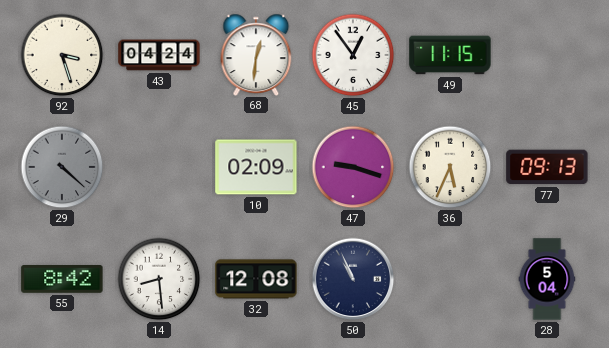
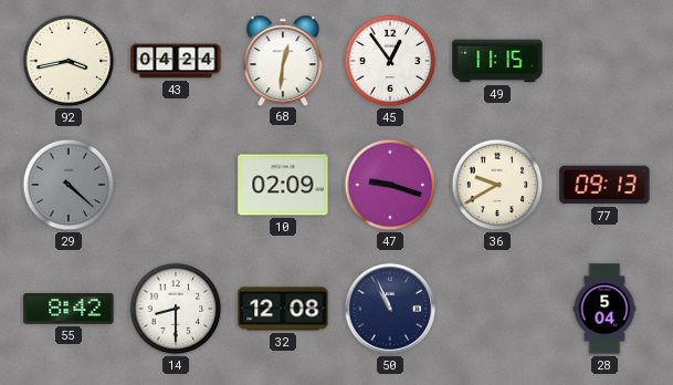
92: 3:27 -> 3:43 (69, 61)
36: 5:34 -> 9:40 (497, 185)
14: 8:29 -> 8:30 (176, 309)
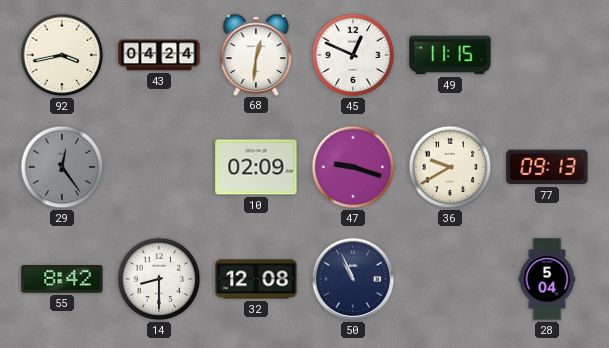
45: 12:54 -> 12:49 (353, 55)
29: 4:22 -> 12:24 (62, 167)
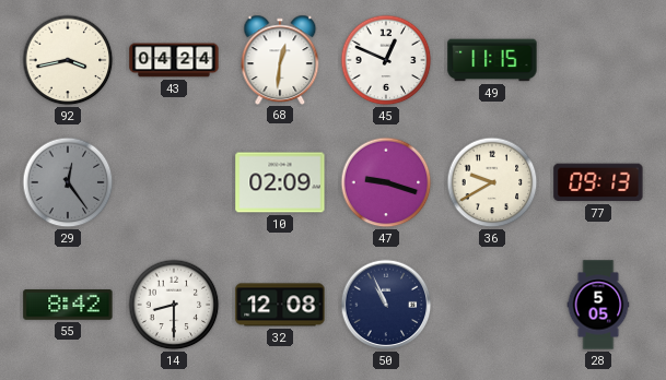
28: 5:04 -> 5:05 (598, 305)
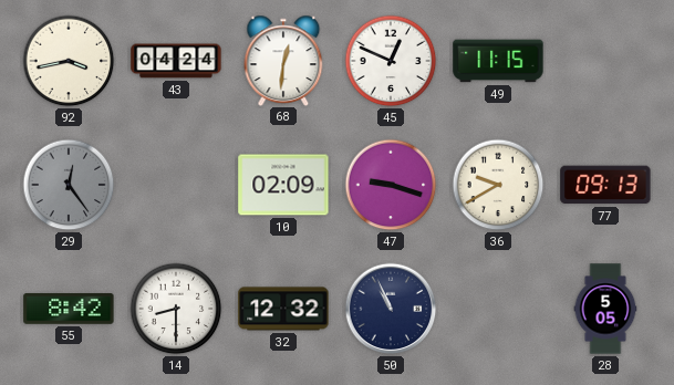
32: 12:08 -> 12:32 (283, 309)
